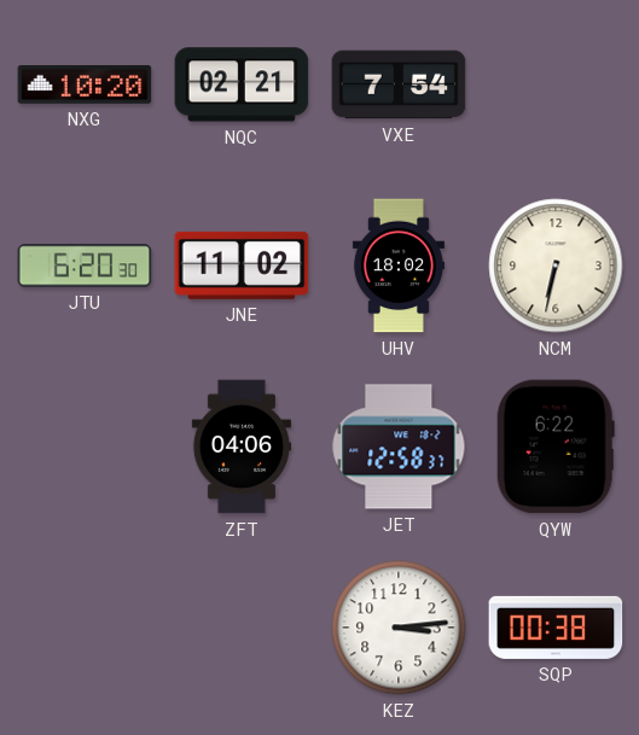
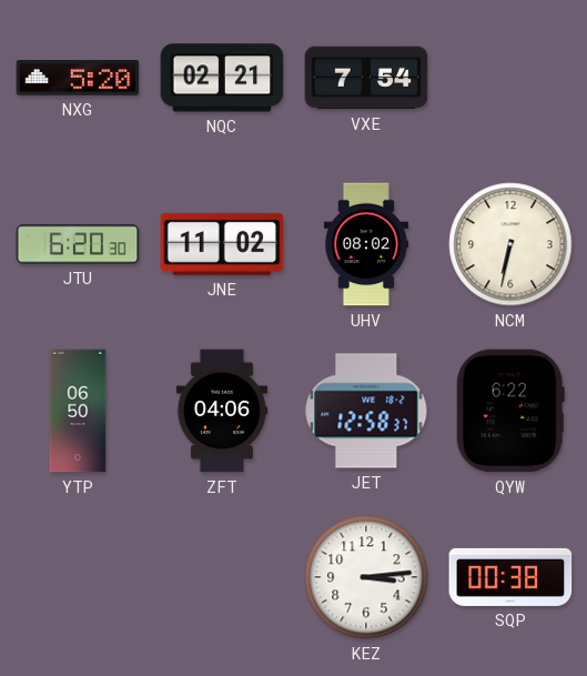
NXG: 10:20 -> 5:20 (78, 78)
UHV: 18:02 -> 08:02 (366, 244)
YTP: none -> 06:50 (78, 411)
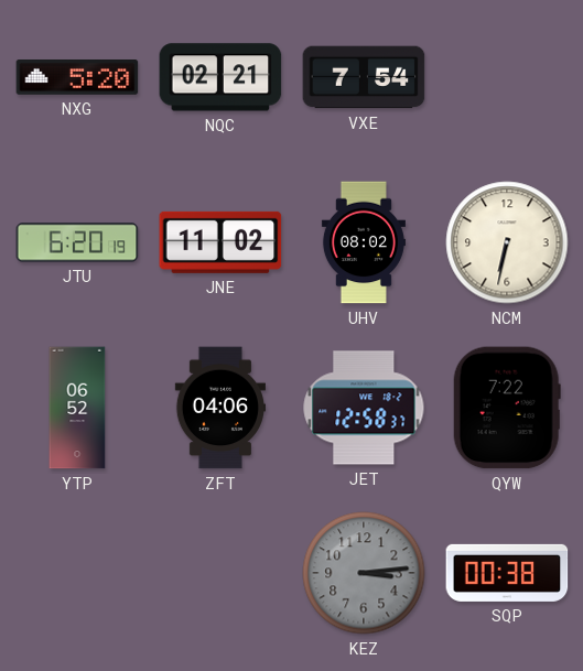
JTU: 6:20:30 -> 6:20:19 (77, 242)
YTP: 06:50 -> 06:52 (77, 408)
QYW: 6:22 -> 7:22 (507, 408)
KEZ dial: white -> grey (364, 573)
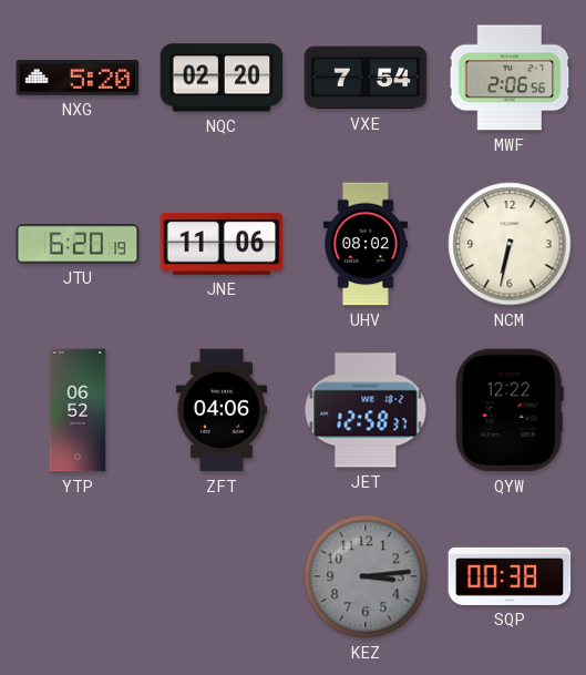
NQC: 02:21 -> 02:20 (222, 78)
MWF: none -> 2:06 (510, 78)
JNE: 11:02 -> 11:06 (222, 244)
QYW: 7:22 -> 12:22 (510, 410)
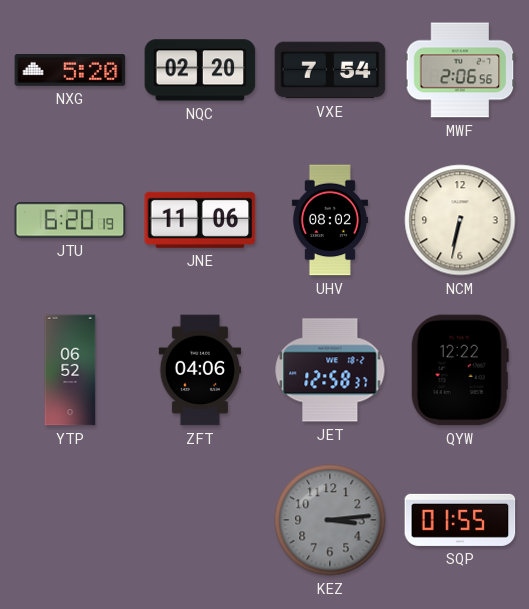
SQP: 00:38 -> 01:55 (460, 520)
